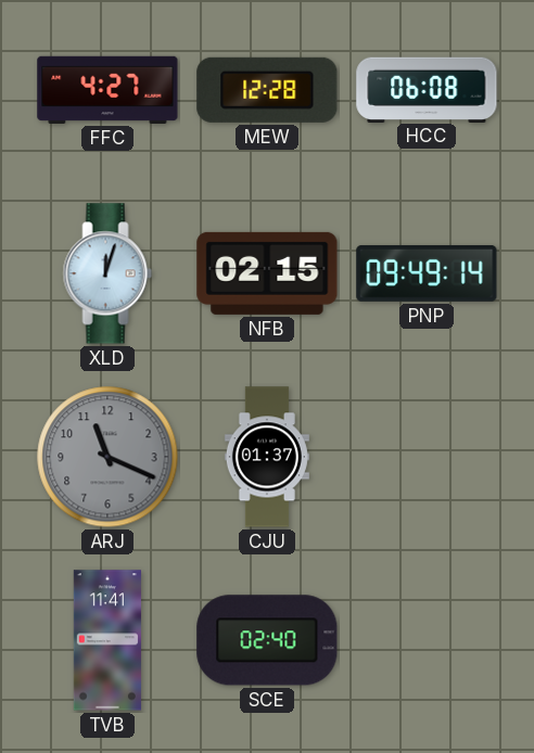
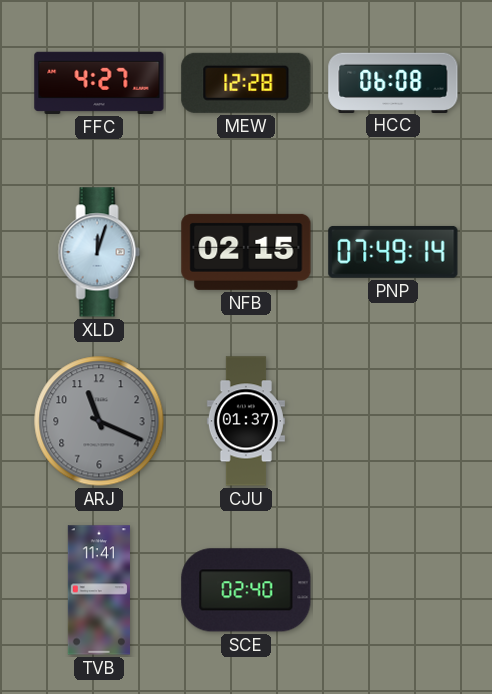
PNP: 09:49 -> 07:49 (393, 252)
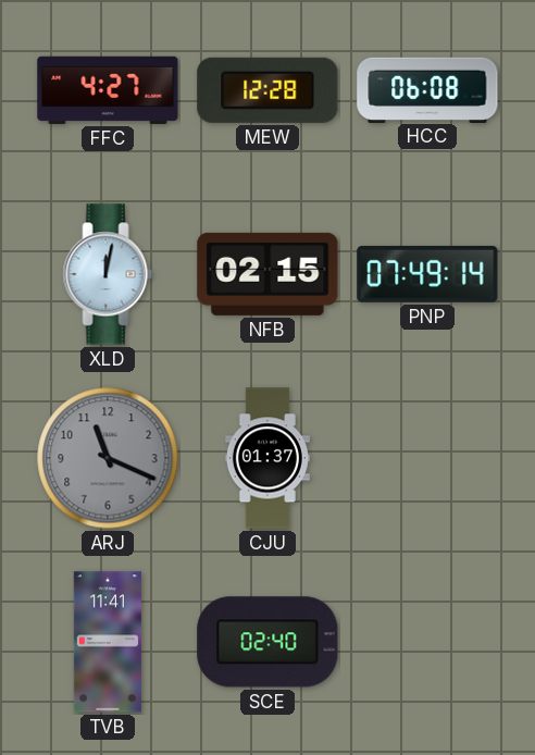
XLD: 12:03 -> 12:02 (108, 274)
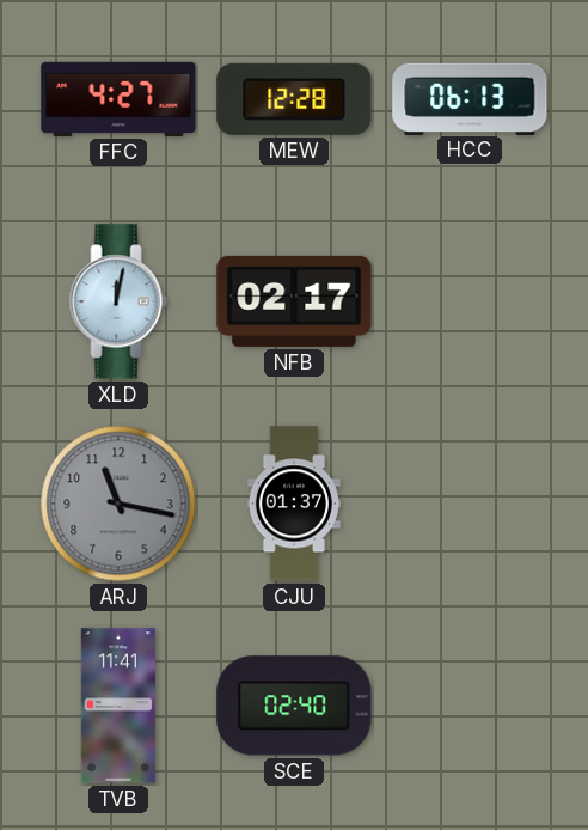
HCC: 06:08 -> 06:13 (470, 98)
NFB: 02:15 -> 02:17 (294, 301)
PNP: 07:49 -> none (427, 274)
ARJ: 11:19 -> 11:17 (118, 504)
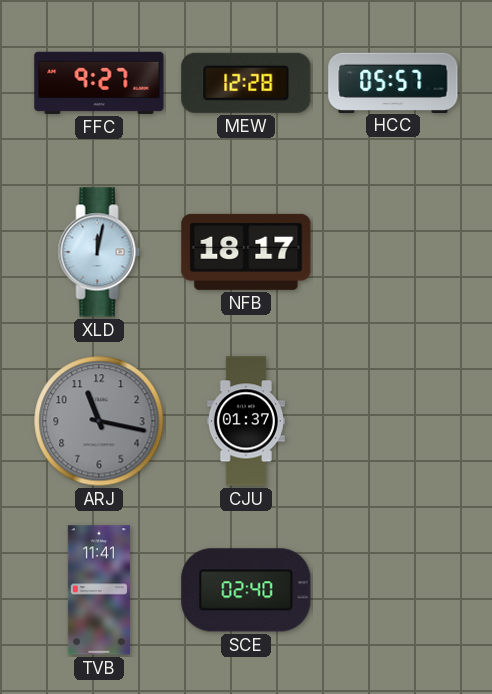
FFC: 4:27 -> 9:27 (99, 83)
HCC: 06:13 -> 05:57 (393, 82)
NFB: 02:17 -> 18:17 (246, 252)
